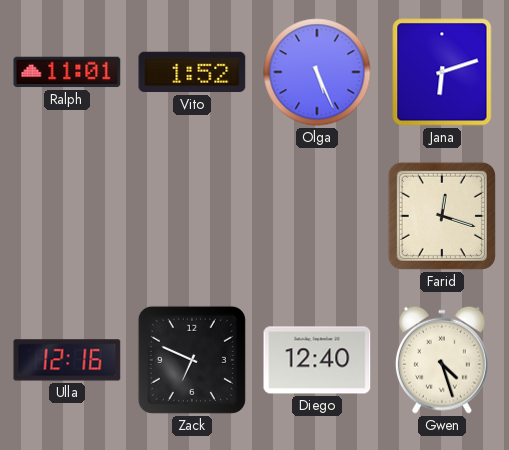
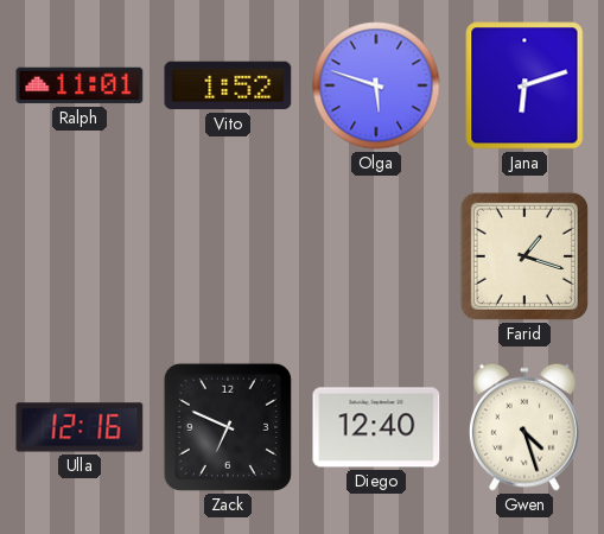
Olga: 5:26 -> 5:48 (376, 85)
Farid: 12:18 -> 1:18 (524, 256)
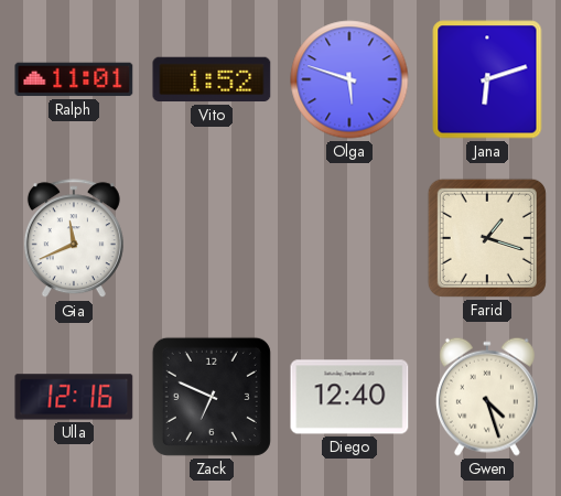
Gia: none -> 11:41 (74, 239)
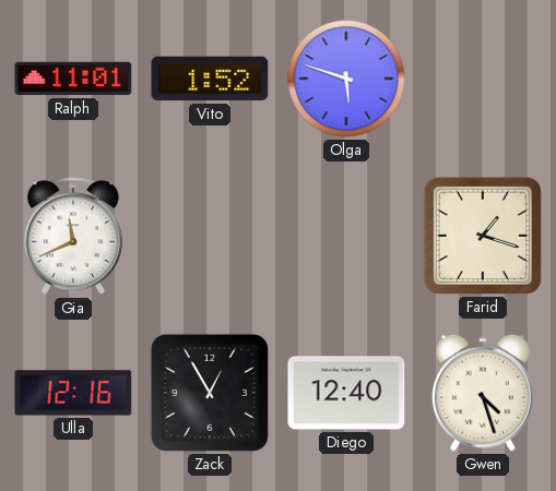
Jana: 6:12 -> none (487, 79)
Zack: 6:49 -> 12:55 (210, 393)
